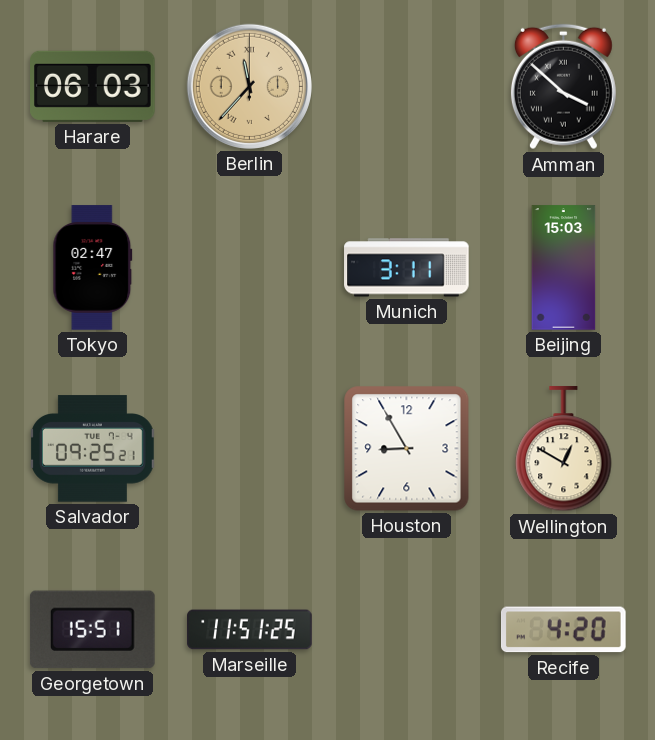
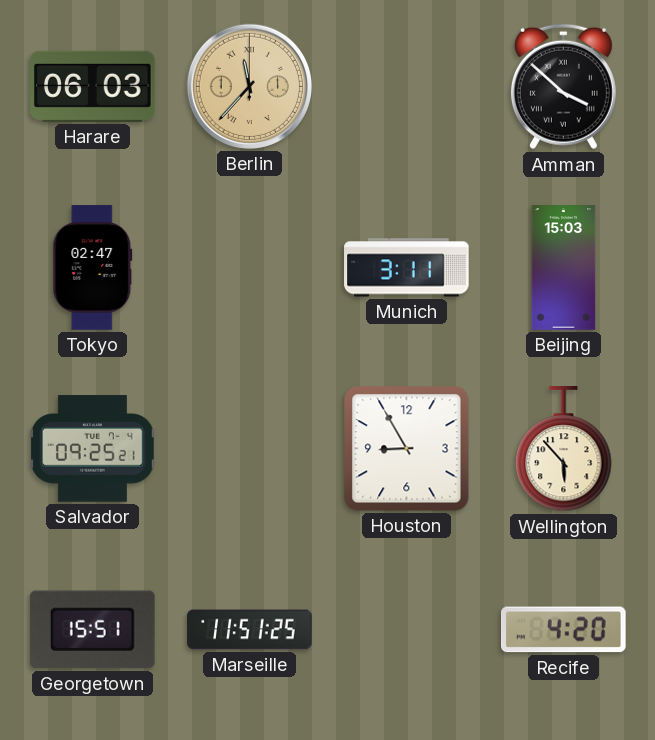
Wellington: 12:50 -> 5:53 (564, 449)
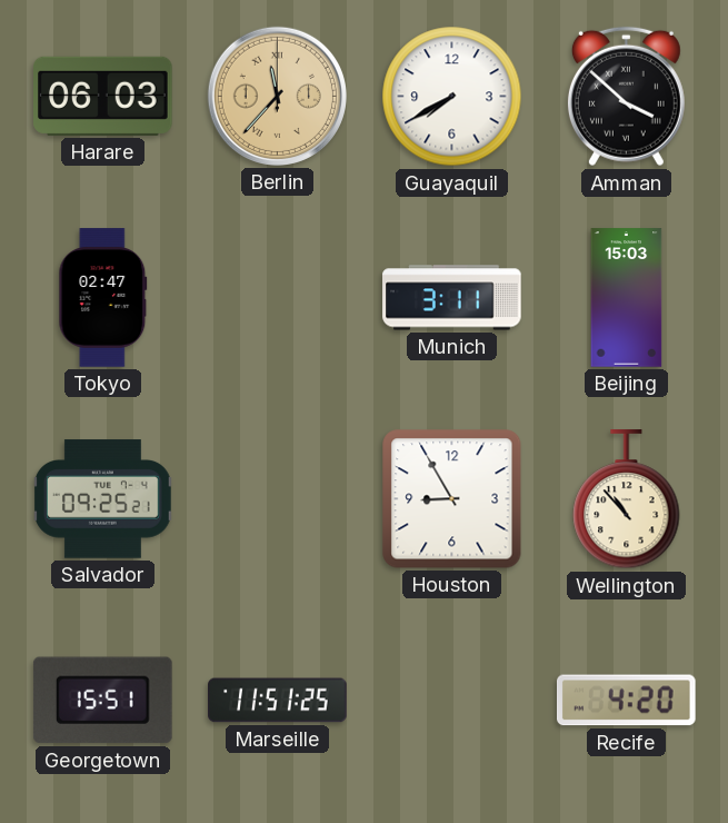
Guayaquil: none -> 7:40 (452, 97)
Wellington: 5:53 -> 10:53 (627, 499)
